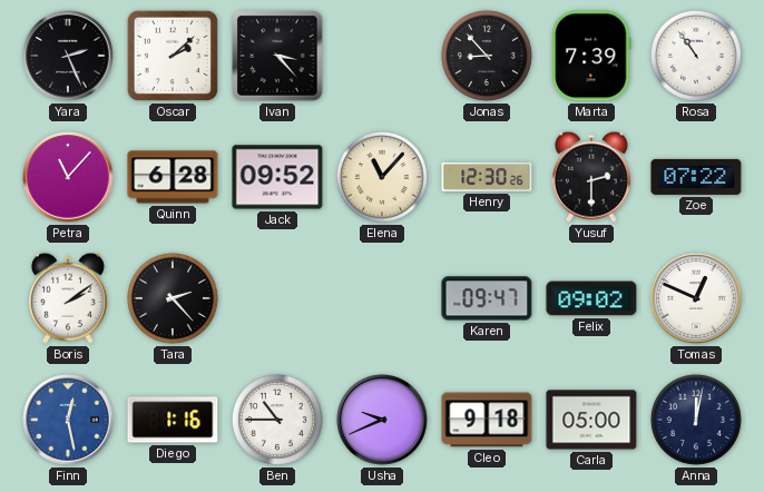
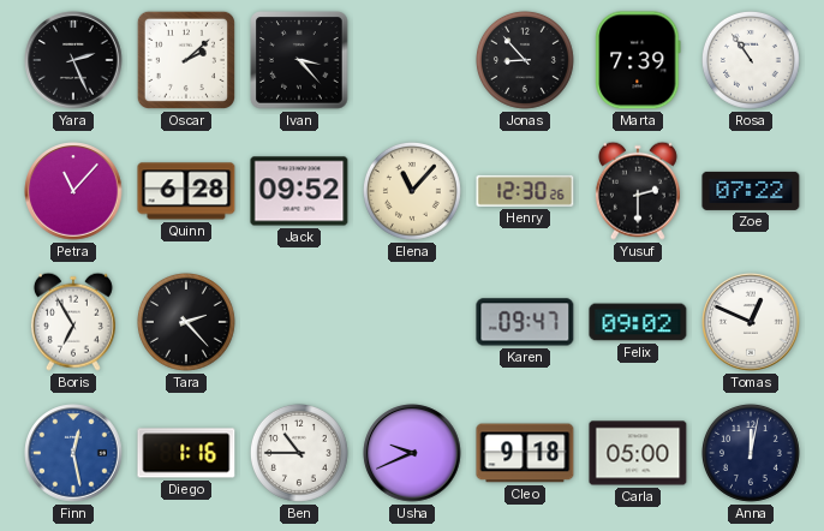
Boris: 2:09 -> 6:55 (73, 322)
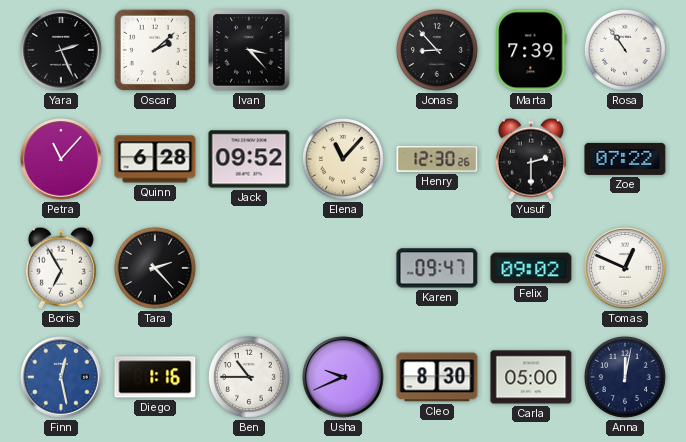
Cleo: 9:18 -> 8:30 (437, 377)
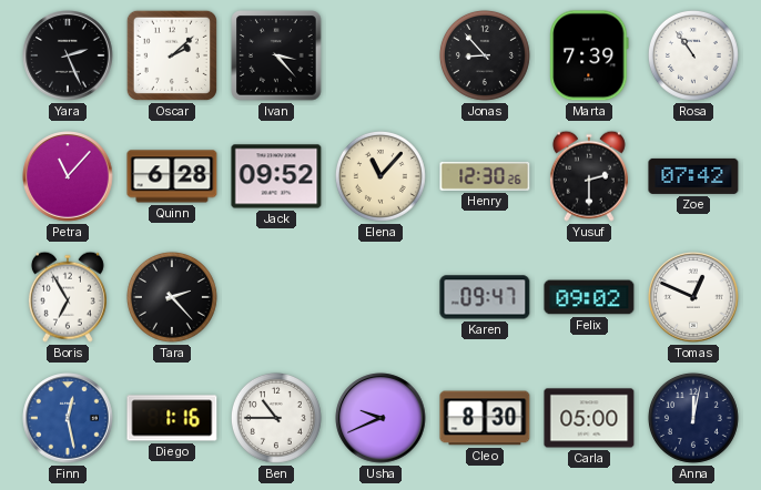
Zoe: 07:22 -> 07:42 (693, 176)
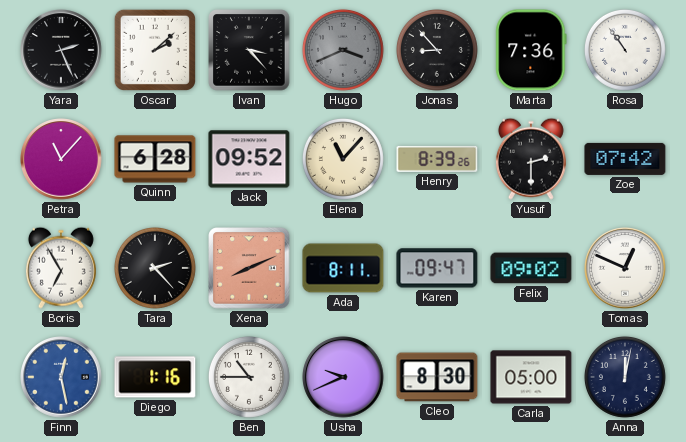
Hugo: none -> 3:41 (343, 50)
Marta: 7:39 -> 7:36 (531, 50)
Henry: 12:30 -> 8:39 (437, 159)
Xena: none -> 8:11 (249, 268)
Ada: none -> 8:11 (343, 268)
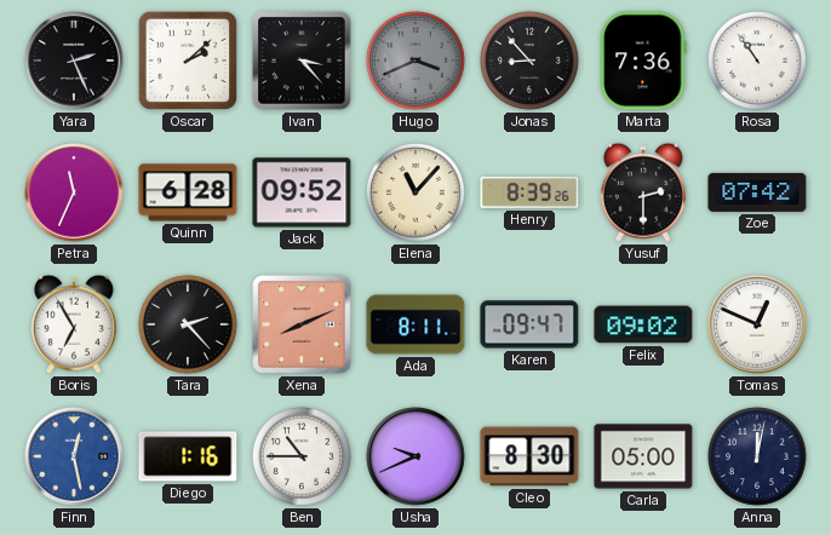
Petra: 11:07 -> 11:34 (74, 192)
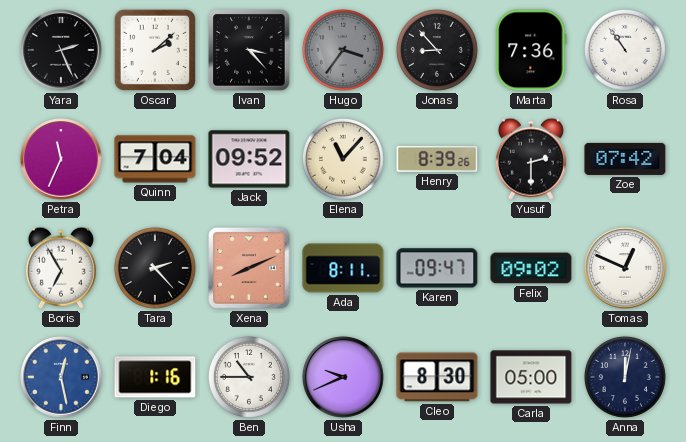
Hugo: 3:41 -> 3:36 (343, 50)
Quinn: 6:28 -> 7:04 (155, 159)
